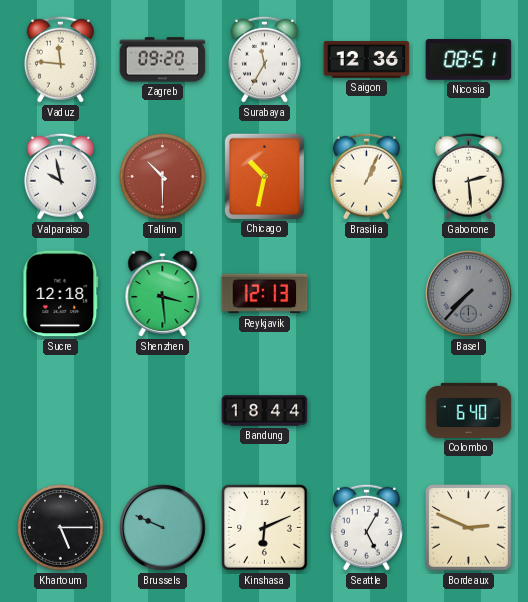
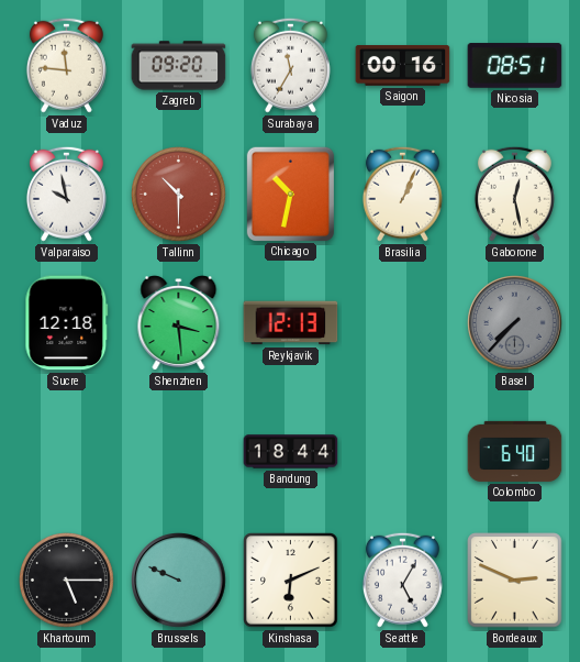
Saigon: 12:36 -> 00:16 (403, 66)
Gaborone: 2:29 -> 12:28 (514, 194)
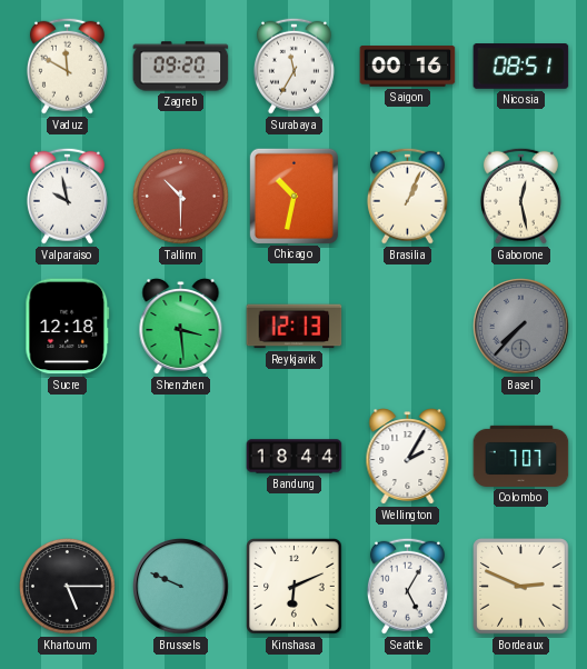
Vaduz: 11:46 -> 11:50 (67, 66)
Wellington: none -> 2:05 (408, 457)
Colombo: 6:40 -> 7:07 (521, 456)
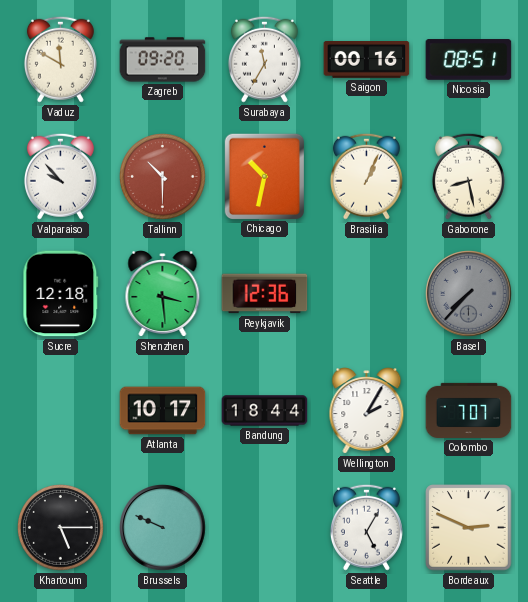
Valparaiso: 9:58 -> 9:53 (60, 176)
Gaborone: 12:28 -> 8:28 (468, 176)
Reykjavik: 12:13 -> 12:36 (265, 294)
Atlanta: none -> 10:17 (163, 411)
Kinshasa: 6:11 -> none (295, 587)
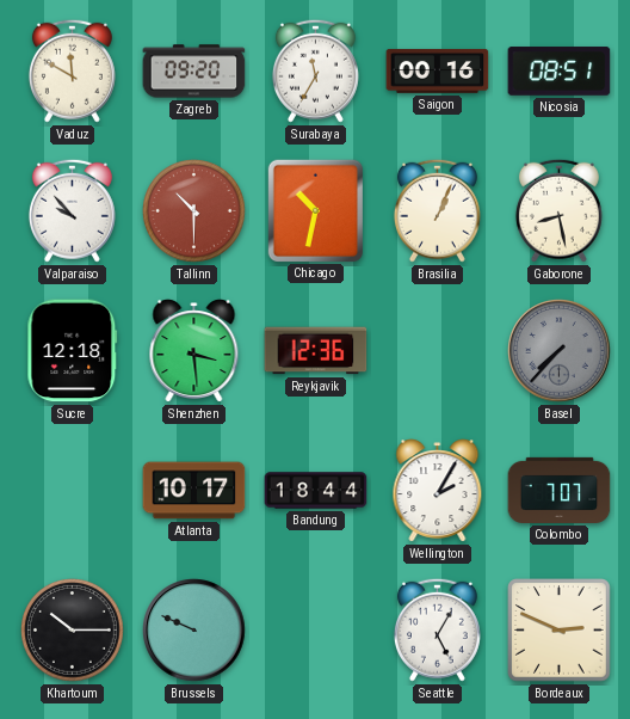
Khartoum: 5:15 -> 10:15 (73, 631)
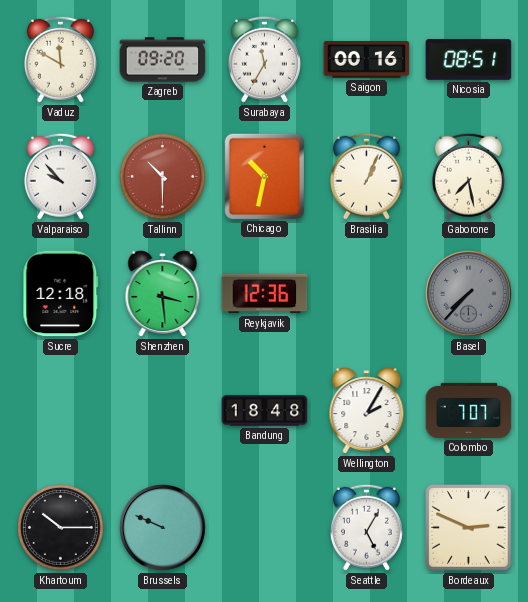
Gaborone: 8:28 -> 7:28 (468, 176)
Atlanta: 10:17 -> none (194, 491)
Bandung: 18:44 -> 18:48 (265, 411)
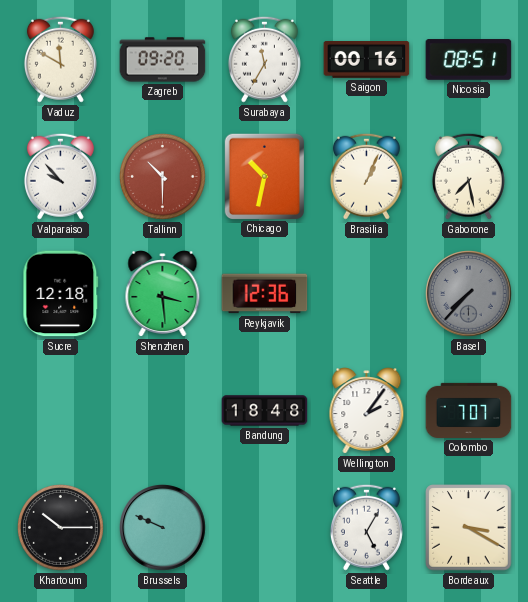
Wellington: 2:05 -> 2:06 (367, 411)
Bordeaux: 2:49 -> 3:20 (469, 528)
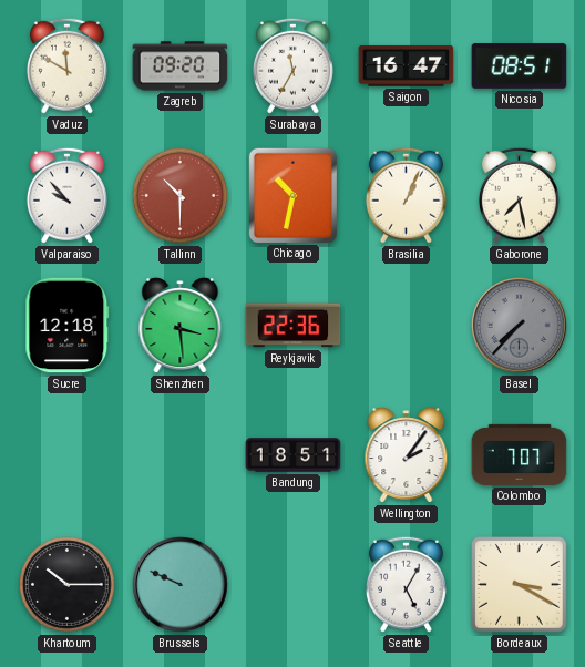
Saigon: 00:16 -> 16:47 (407, 66)
Reykjavik: 12:36 -> 22:36 (294, 326)
Bandung: 18:48 -> 18:51 (294, 455)
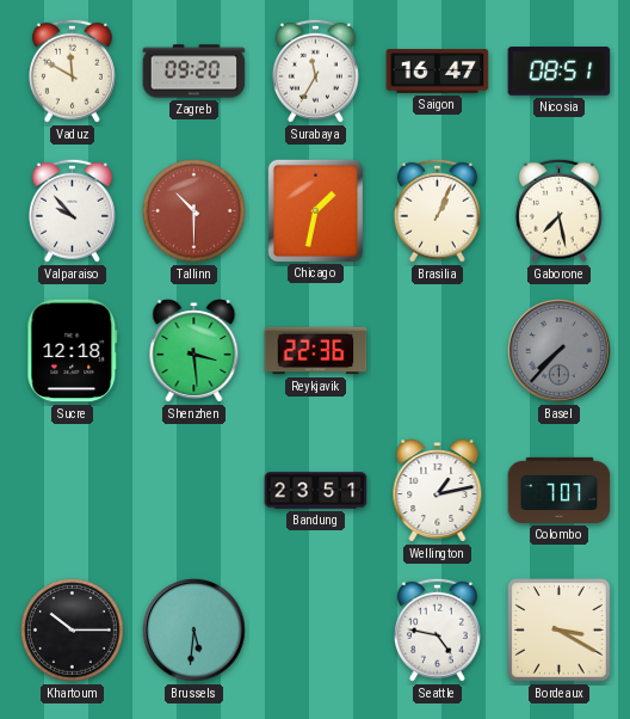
Chicago: 10:32 -> 1:32 (315, 210)
Bandung: 18:51 -> 23:51 (316, 491)
Wellington: 2:06 -> 1:13 (438, 491)
Brussels: 9:49 -> 5:31 (194, 631)
Seattle: 5:05 -> 4:47 (437, 629)
